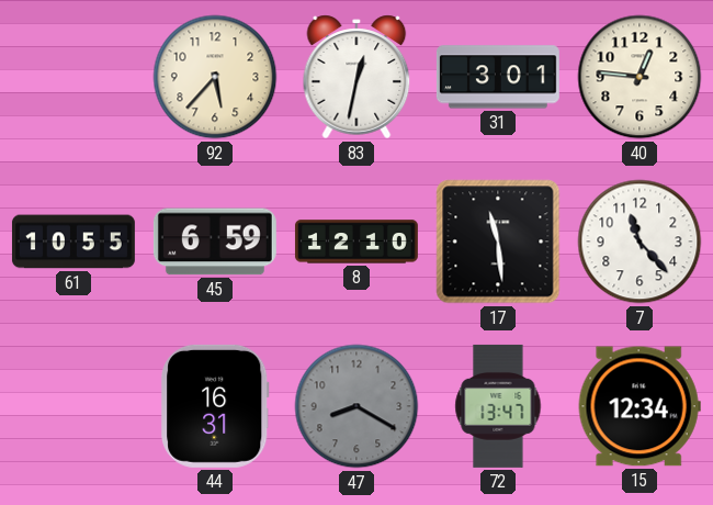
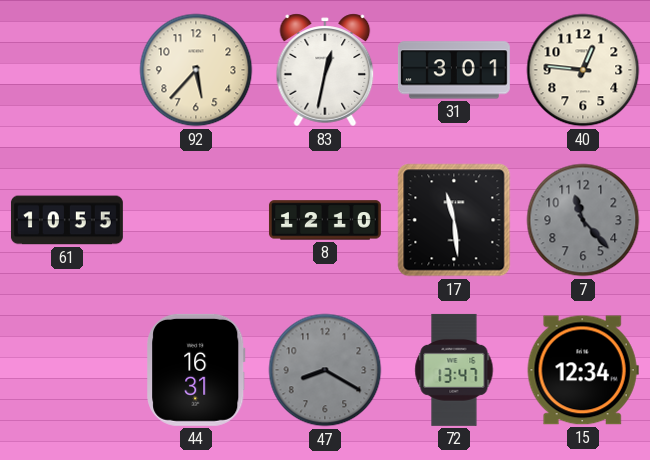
45: 6:59 -> none (215, 242)
7 dial: white -> grey (583, 220)
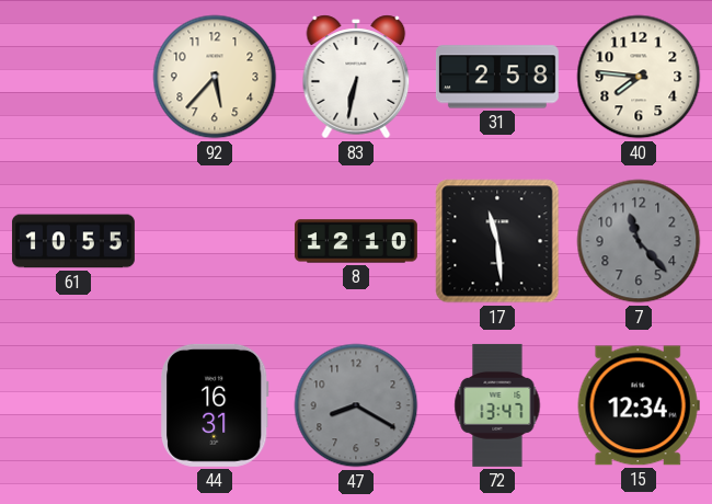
83: 12:32 -> 6:32 (356, 77)
31: 3:01 -> 2:58 (497, 77)
40: 12:46 -> 7:46 (639, 77)
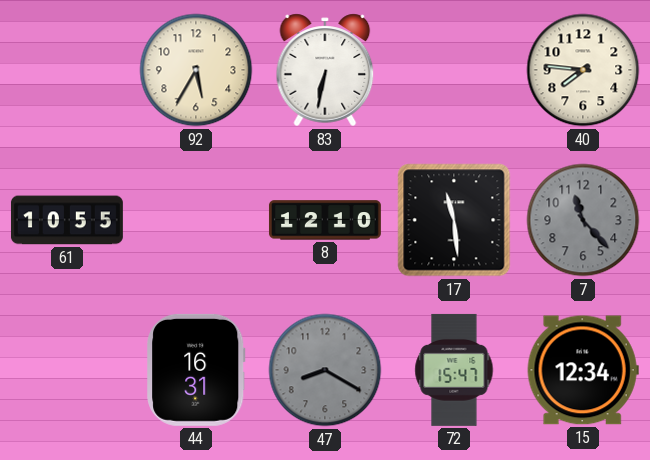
92: 5:37 -> 5:35 (196, 70)
31: 2:58 -> none (497, 77)
72: 13:47 -> 15:47 (454, 370)
